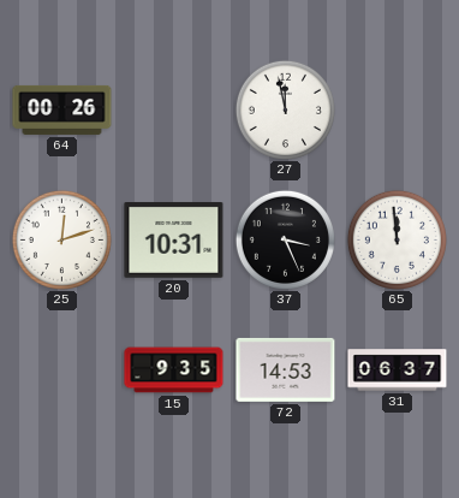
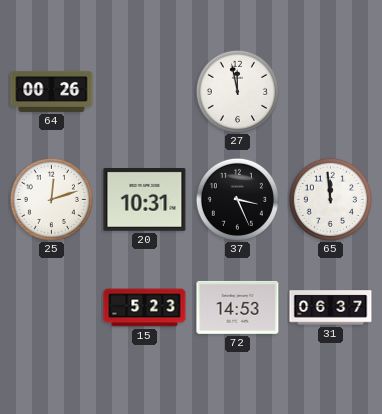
15: 9:35 -> 5:23 (145, 308)
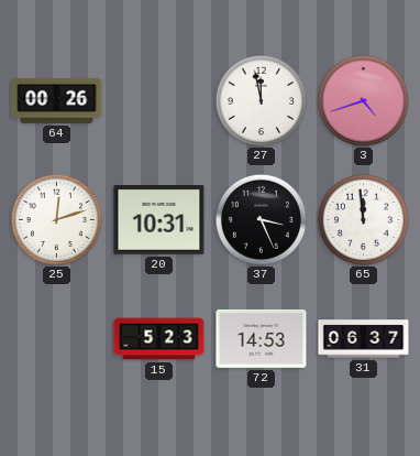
3: none -> 4:42 (363, 100)
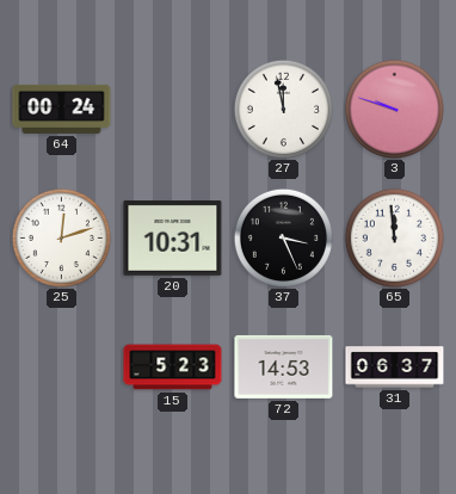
64: 00:26 -> 00:24 (62, 109)
3: 4:42 -> 9:48 (394, 109)
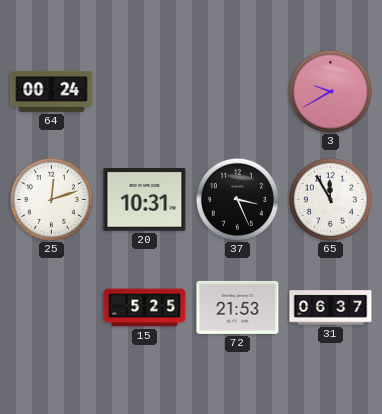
27: 11:58 -> none (283, 109)
3: 9:48 -> 9:40 (330, 91)
65: 11:59 -> 11:55 (330, 199)
15: 5:23 -> 5:25 (145, 308)
72: 14:53 -> 21:53 (238, 307)
